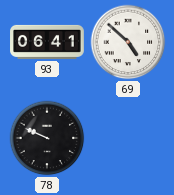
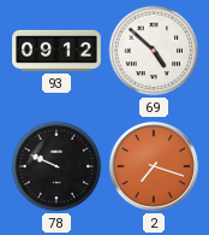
93: 06:41 -> 09:12 (56, 51)
2: none -> 7:18 (154, 166)
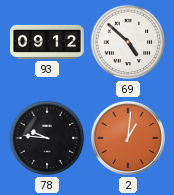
78: 9:49 -> 9:46 (47, 138)
2: 7:18 -> 1:01 (128, 138)
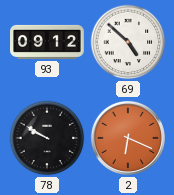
78: 9:46 -> 9:50 (47, 138)
2: 1:01 -> 6:19 (128, 138)
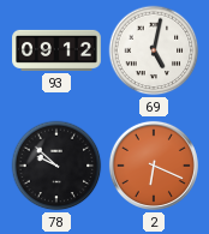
69: 4:52 -> 5:02 (154, 50)
78: 9:50 -> 9:52 (56, 166)
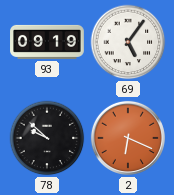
93: 09:12 -> 09:19 (47, 42)
69: 5:02 -> 5:06 (128, 42)
